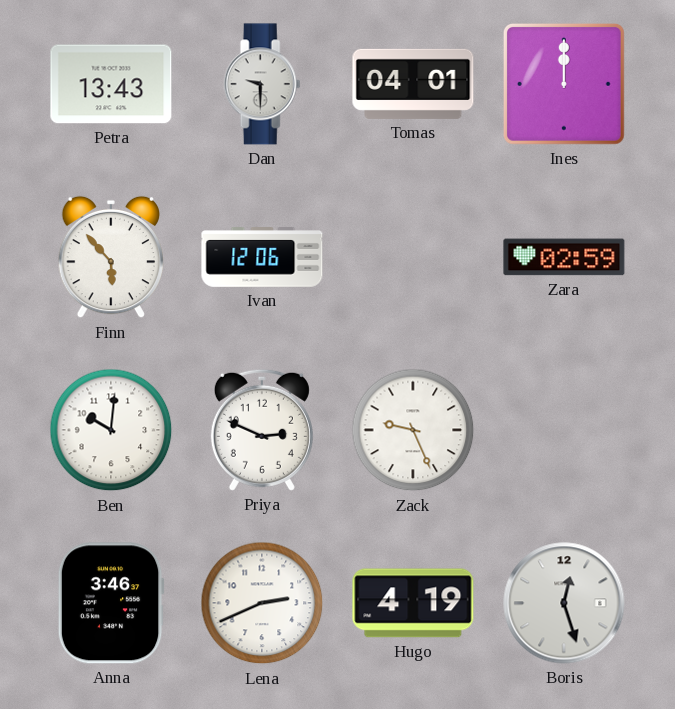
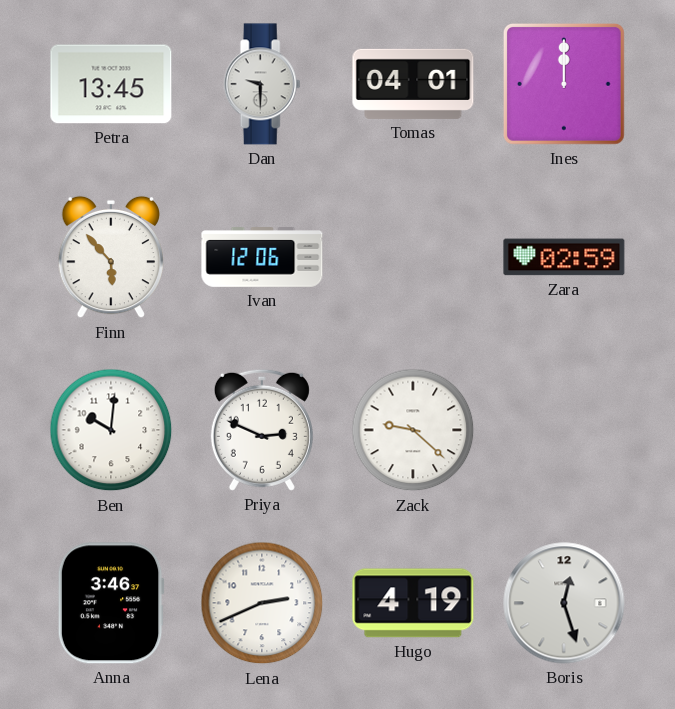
Petra: 13:43 -> 13:45 (111, 84)
Zack: 9:26 -> 9:22 (413, 430)
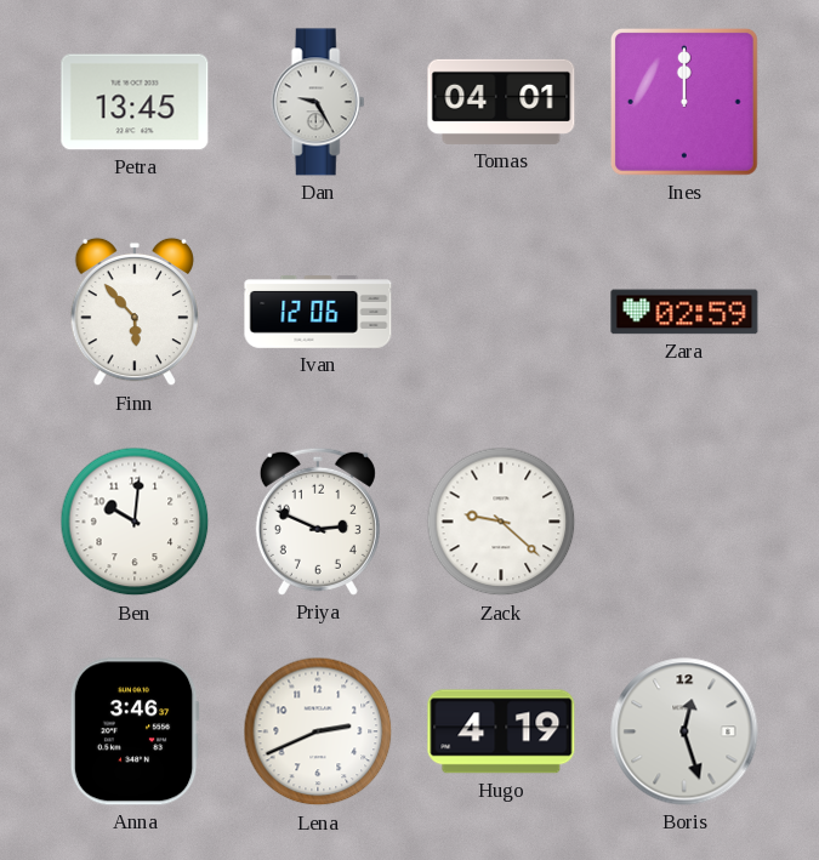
Dan: 9:30 -> 9:25 (318, 102)
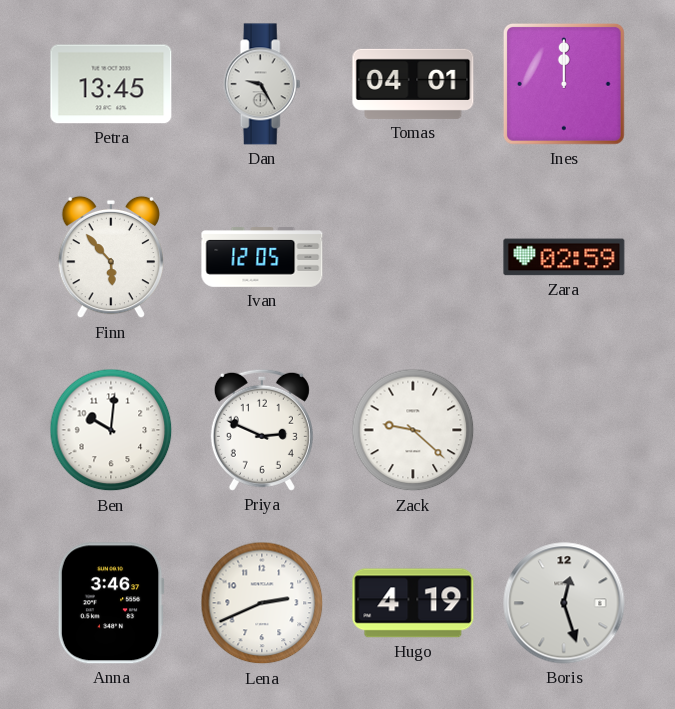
Ivan: 12:06 -> 12:05 (262, 258)
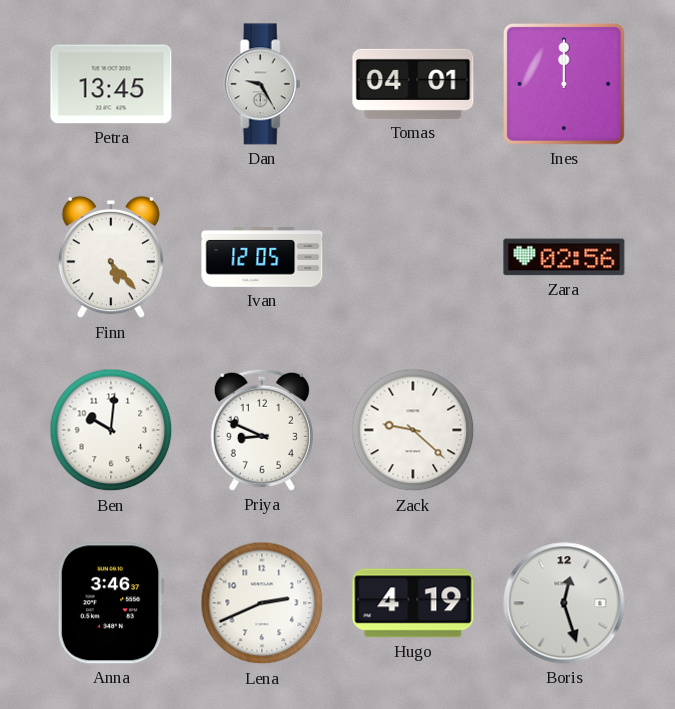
Finn: 5:53 -> 5:23 (110, 257)
Zara: 02:59 -> 02:56 (564, 257)
Priya: 2:49 -> 8:49 (262, 430)
